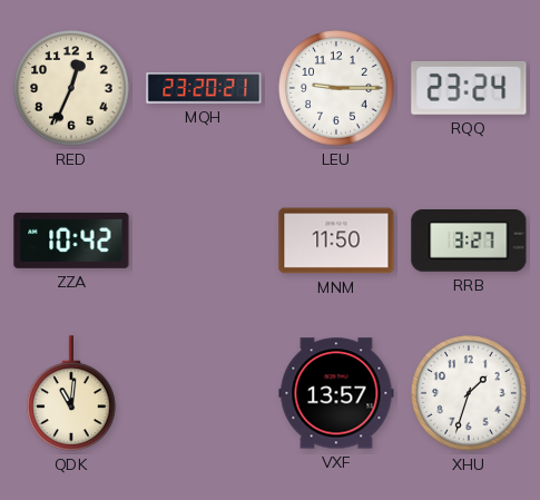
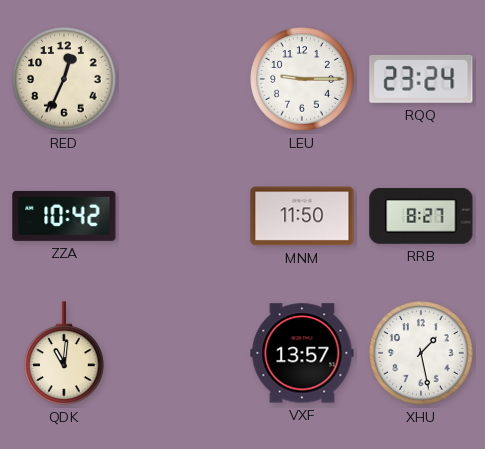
MQH: 23:20 -> none (204, 88)
RRB: 3:27 -> 8:27 (421, 216)
XHU: 1:33 -> 1:28 (421, 353)
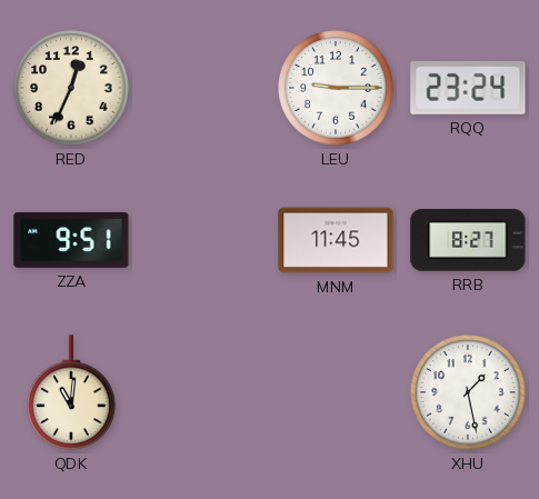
ZZA: 10:42 -> 9:51 (71, 240)
MNM: 11:50 -> 11:45 (336, 240)
VXF: 13:57 -> none (302, 353)
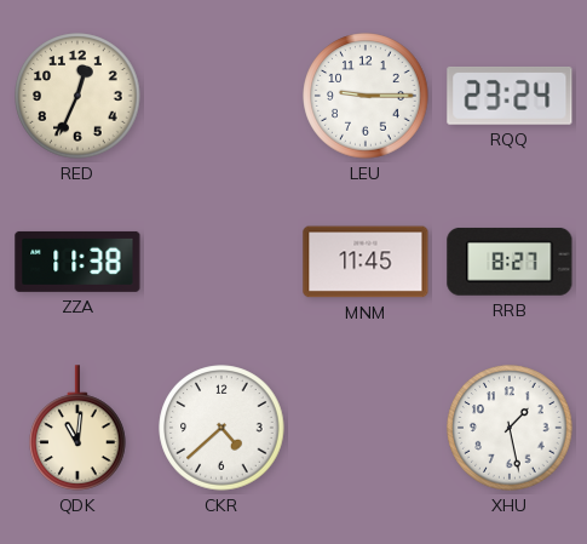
ZZA: 9:51 -> 11:38 (77, 262)
CKR: none -> 4:38 (221, 428)
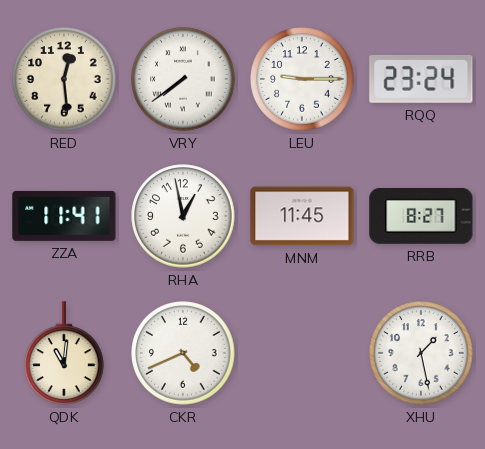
RED: 12:34 -> 12:29 (64, 79)
VRY: none -> 7:39 (183, 79)
ZZA: 11:38 -> 11:41 (64, 216)
RHA: none -> 12:58 (183, 216)
CKR: 4:38 -> 4:41 (183, 353)
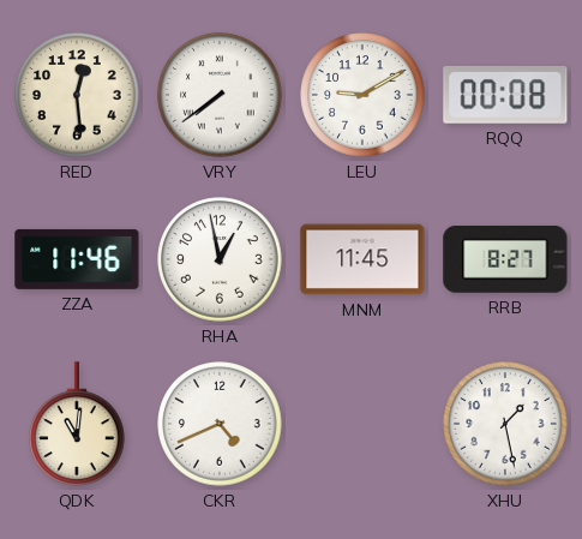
LEU: 9:15 -> 9:10 (362, 95)
RQQ: 23:24 -> 00:08 (505, 95)
ZZA: 11:41 -> 11:46 (77, 259)
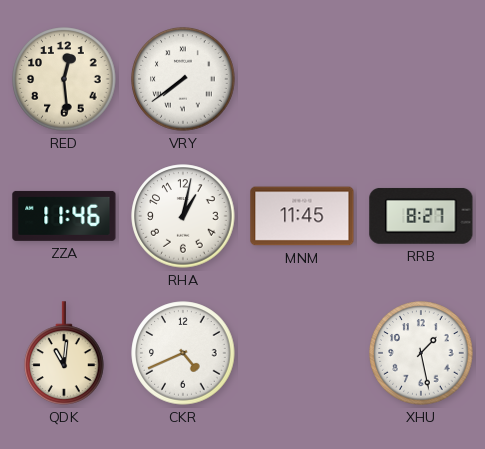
LEU: 9:10 -> none (362, 95)
RQQ: 00:08 -> none (505, 95)
RHA: 12:58 -> 1:02 (183, 216)
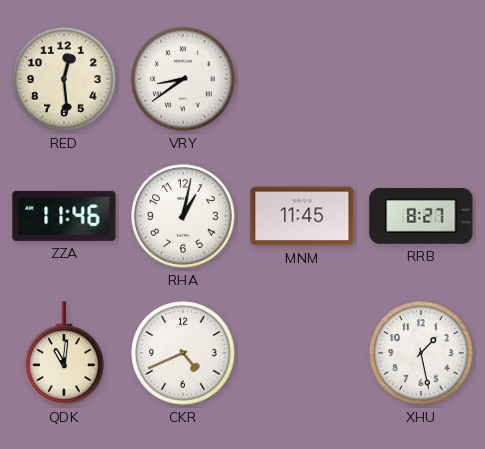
VRY: 7:39 -> 8:39 (183, 79)
